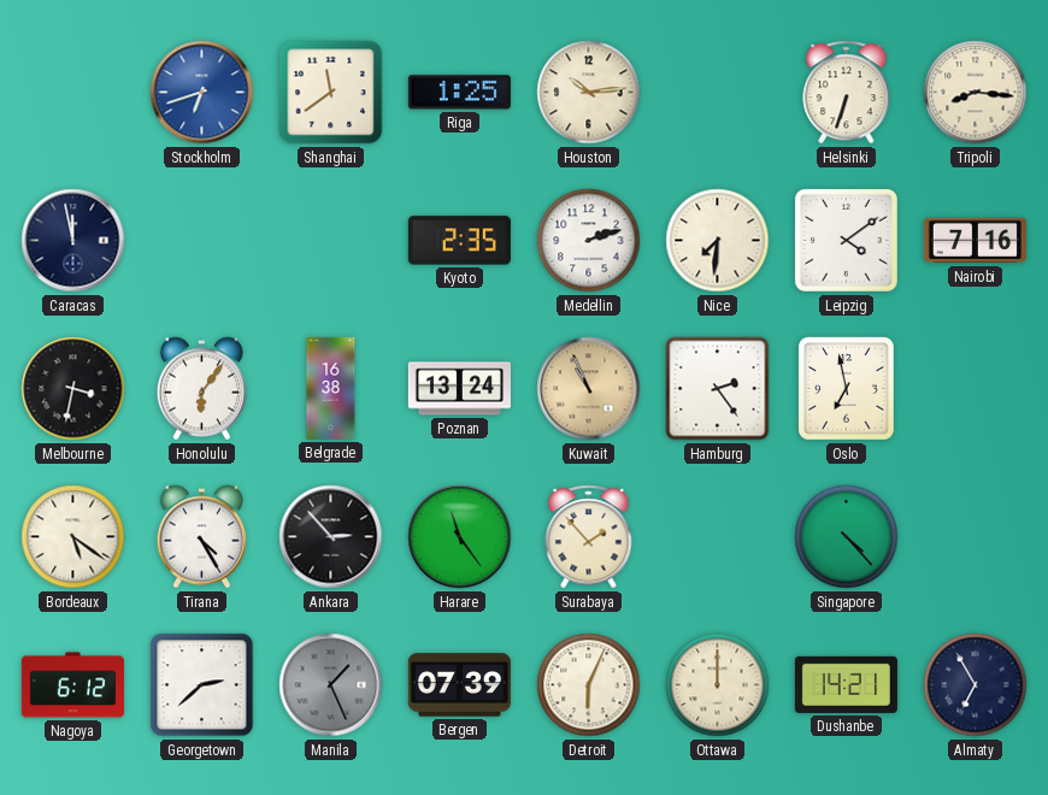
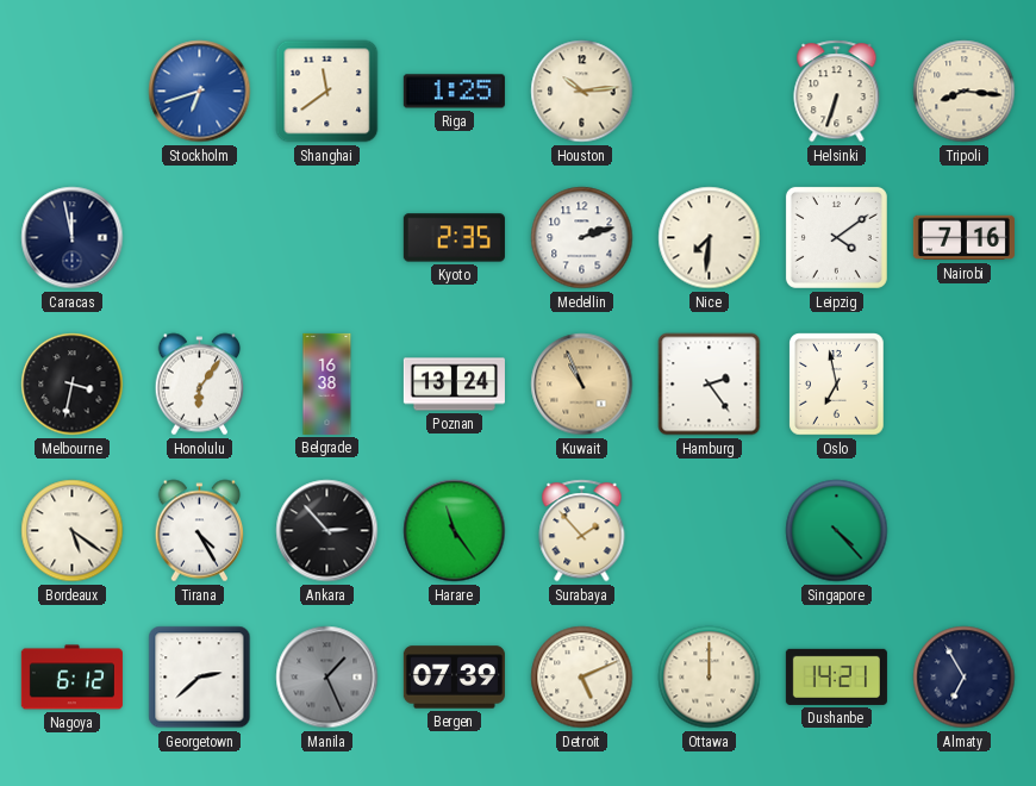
Detroit: 6:04 -> 5:11 (582, 678)
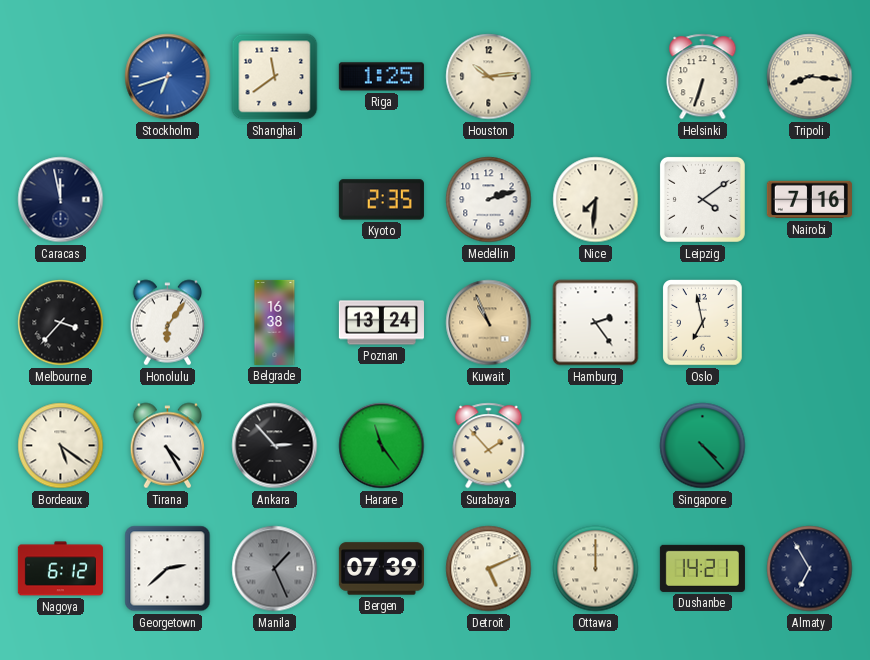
Melbourne: 3:32 -> 3:37 (61, 323)
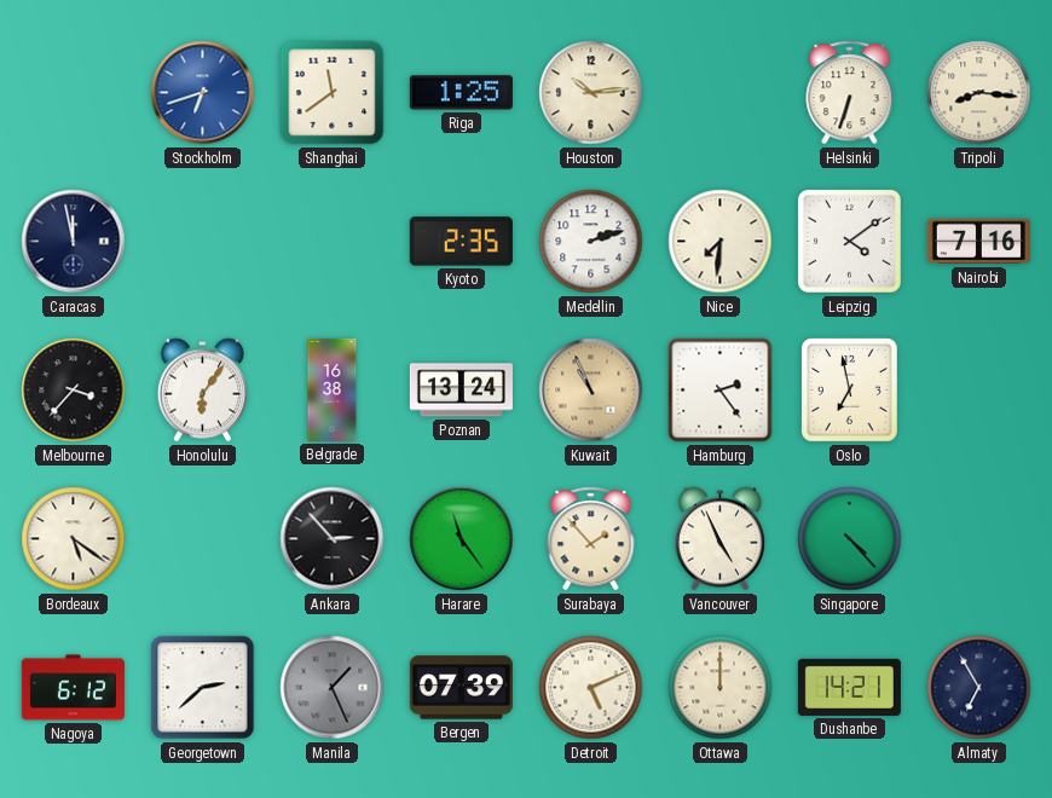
Tirana: 4:25 -> none (168, 446)
Vancouver: none -> 4:56 (721, 539)
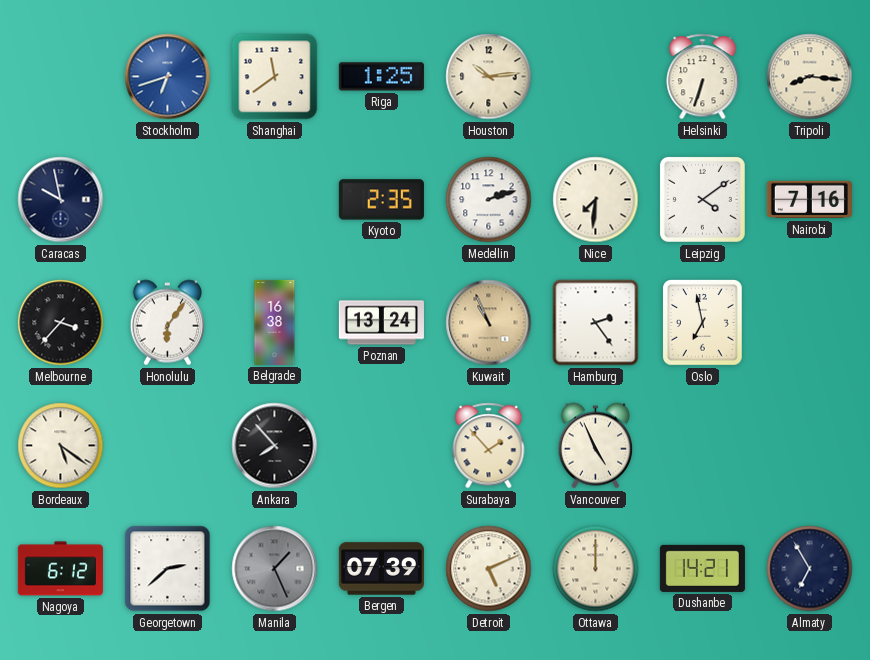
Caracas: 11:58 -> 9:58 (61, 200)
Ankara: 2:53 -> 7:53 (275, 446)
Harare: 11:24 -> none (462, 539)
Singapore: 4:23 -> none (850, 539)
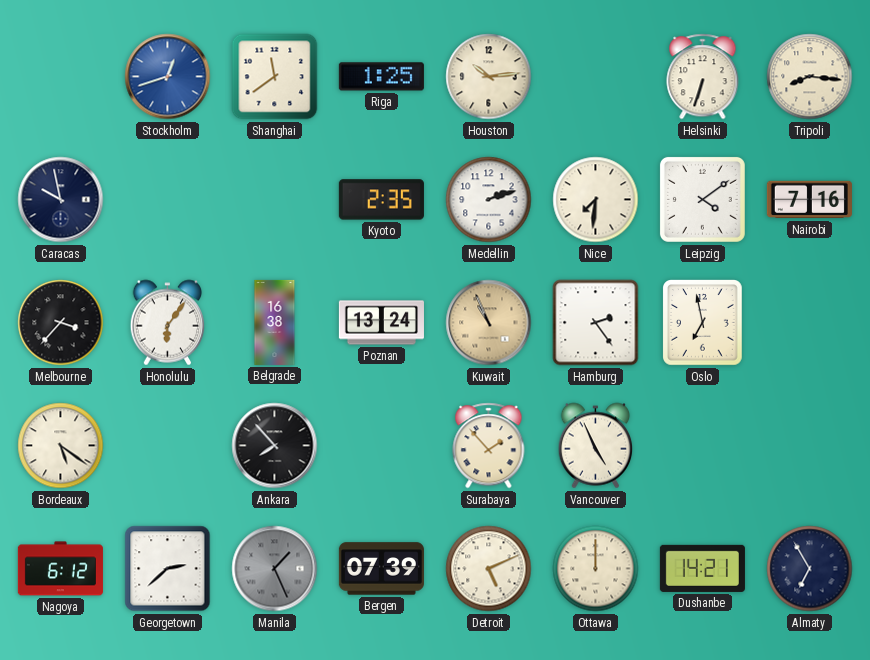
Stockholm: 6:42 -> 12:42 (168, 77)
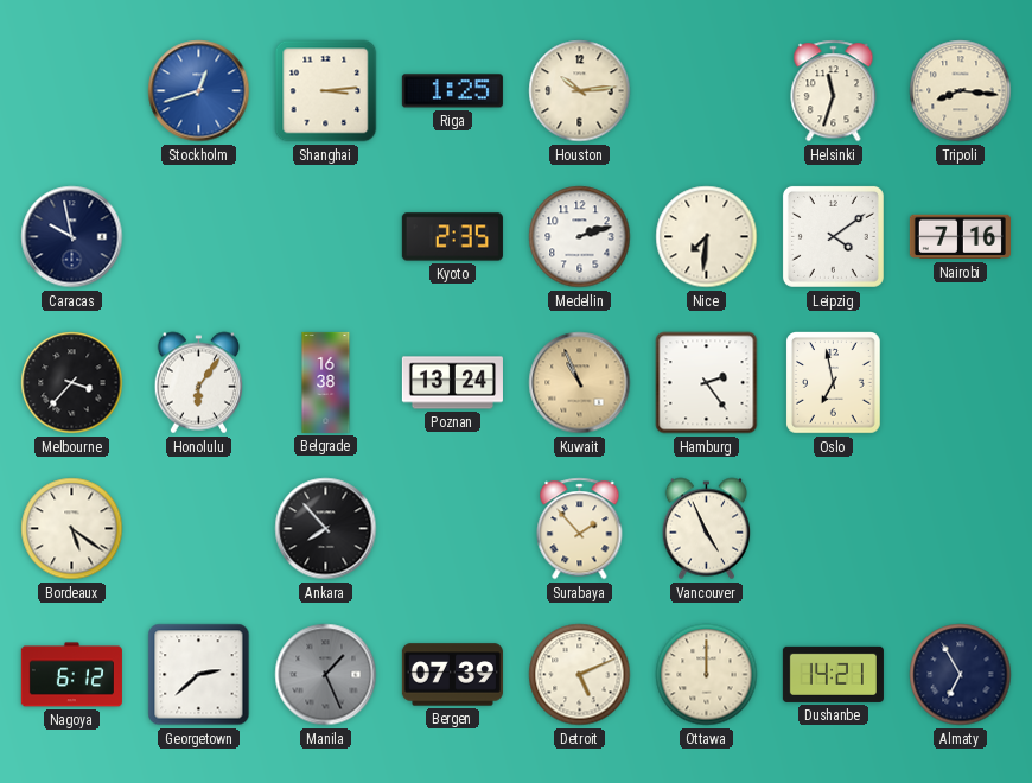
Shanghai: 11:39 -> 3:14 (326, 91)
Helsinki: 6:33 -> 11:33 (834, 91)
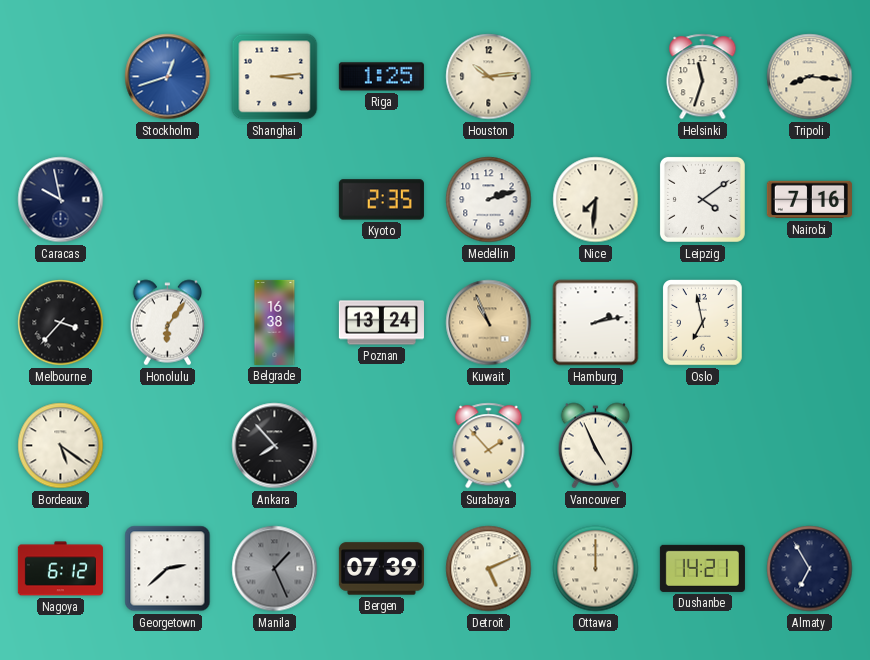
Hamburg: 2:24 -> 2:13 (596, 323)
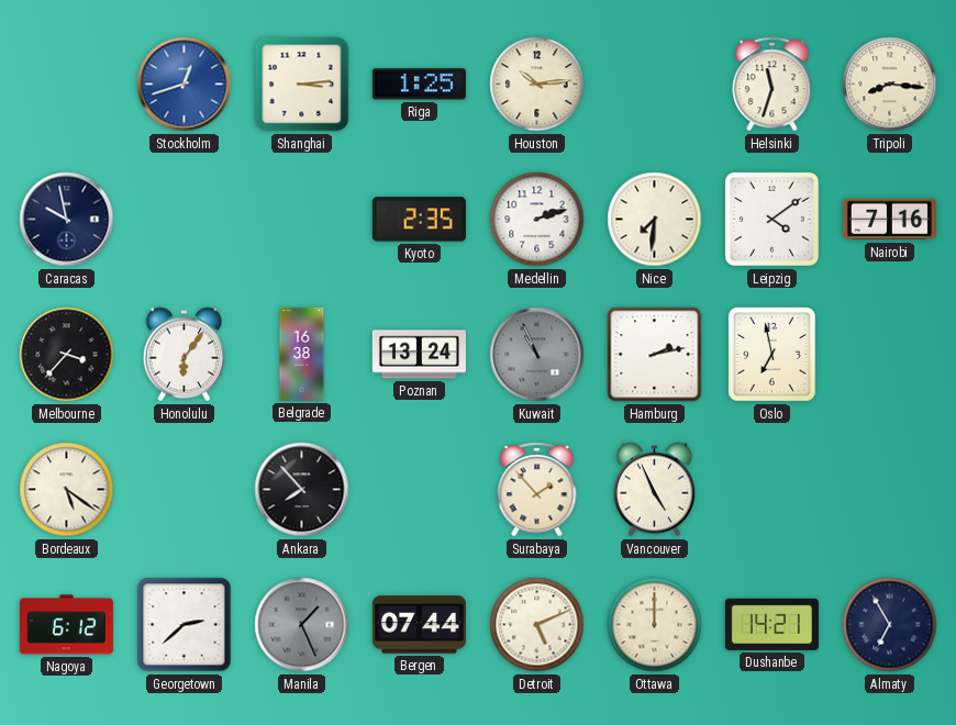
Kuwait dial: champagne -> grey (537, 355)
Bergen: 07:39 -> 07:44 (419, 625)
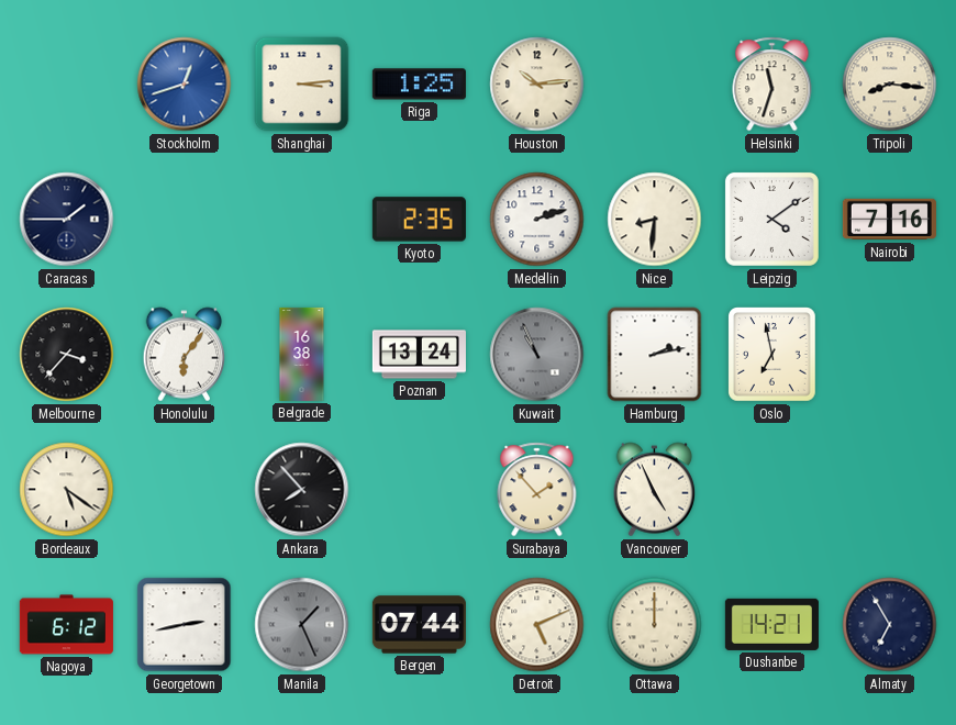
Caracas: 9:58 -> 1:45 (67, 220)
Nice: 7:31 -> 8:31 (655, 220)
Georgetown: 2:38 -> 2:43 (185, 625)
